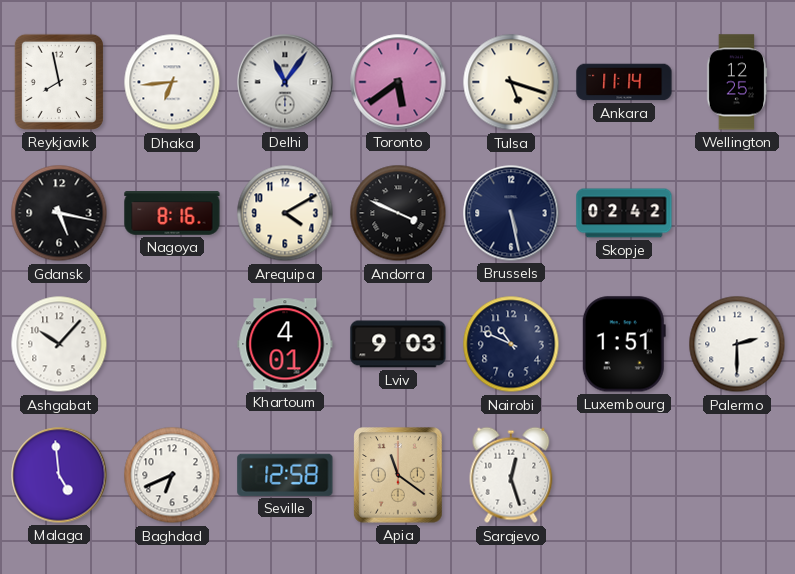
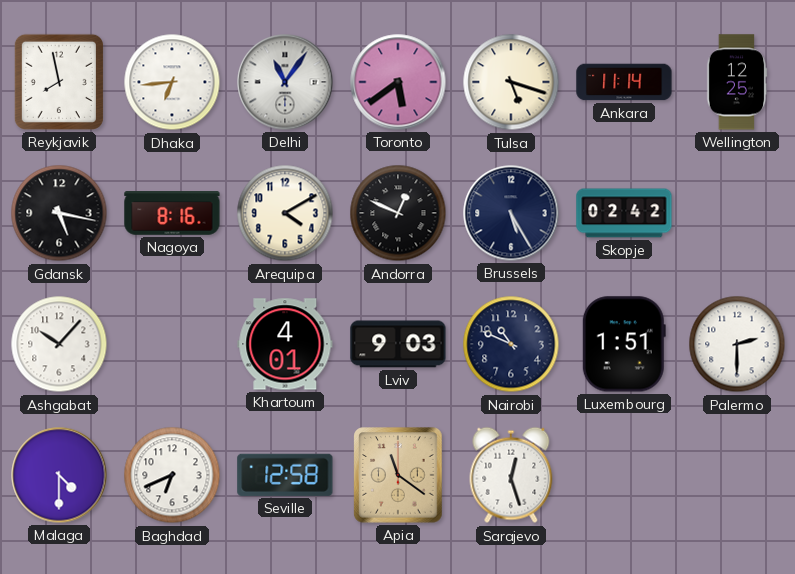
Andorra: 3:49 -> 12:49 (398, 213)
Brussels: 5:28 -> 5:25 (511, 213)
Malaga: 4:59 -> 4:30 (59, 475)
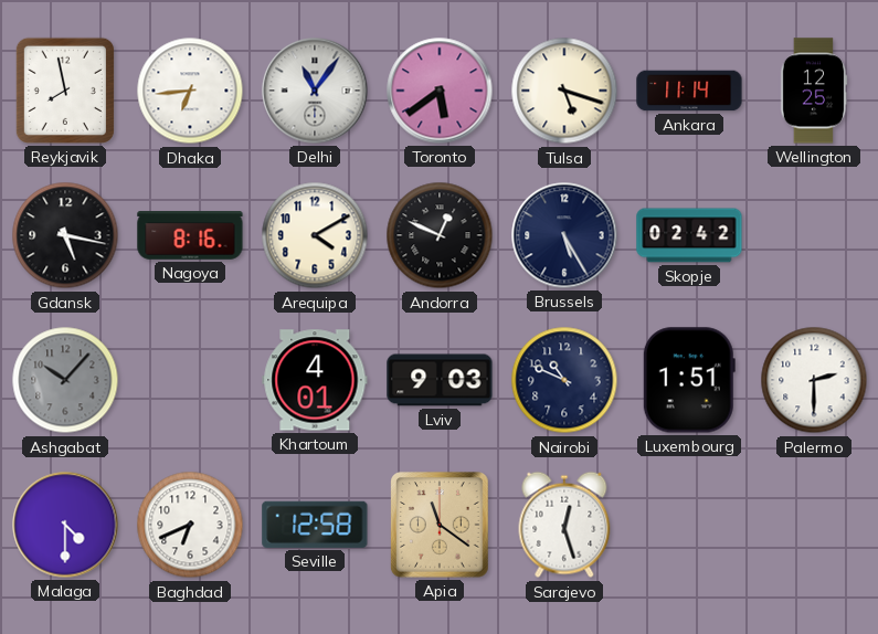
Ashgabat dial: white -> grey (65, 380)
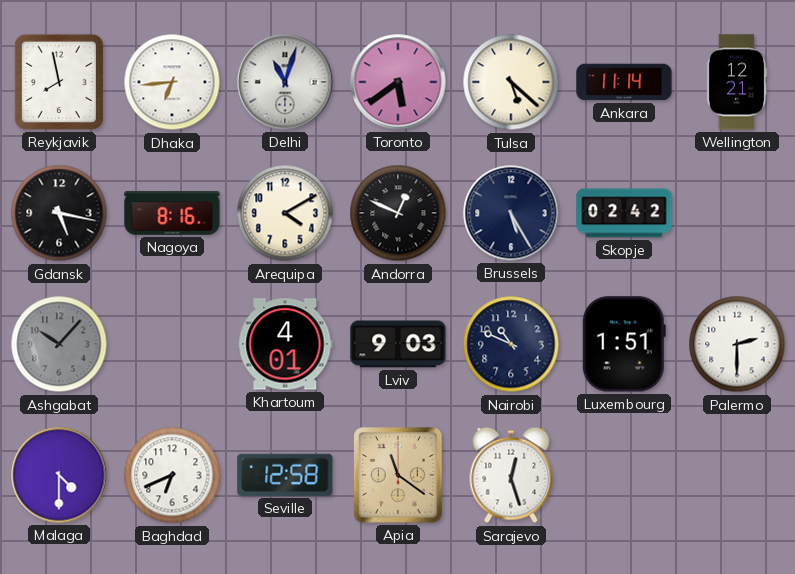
Delhi: 11:06 -> 11:03 (285, 82)
Tulsa: 5:18 -> 5:22 (511, 82)
Wellington: 12:25 -> 12:21 (737, 82)
